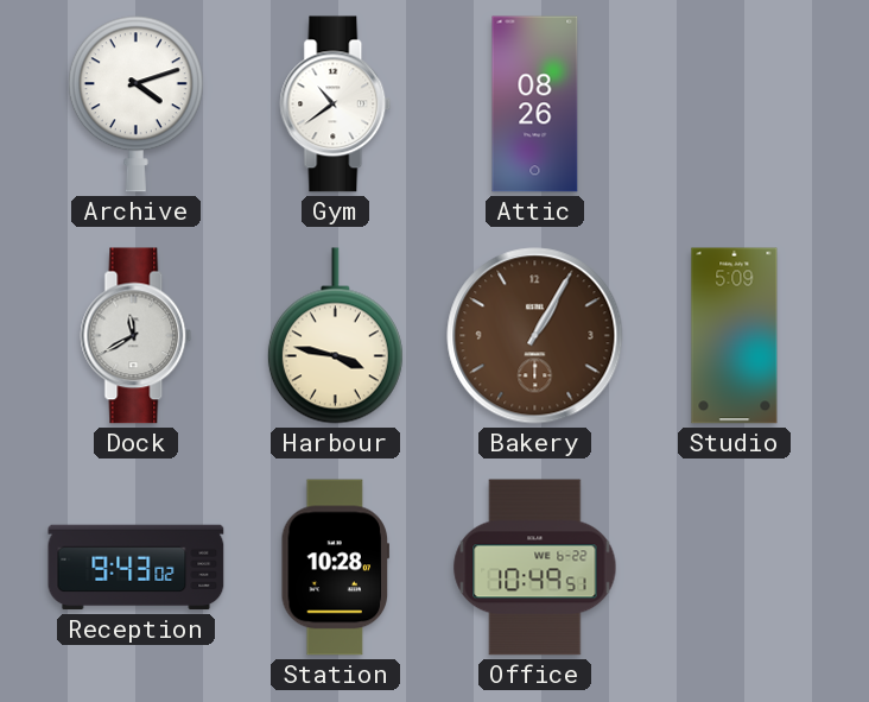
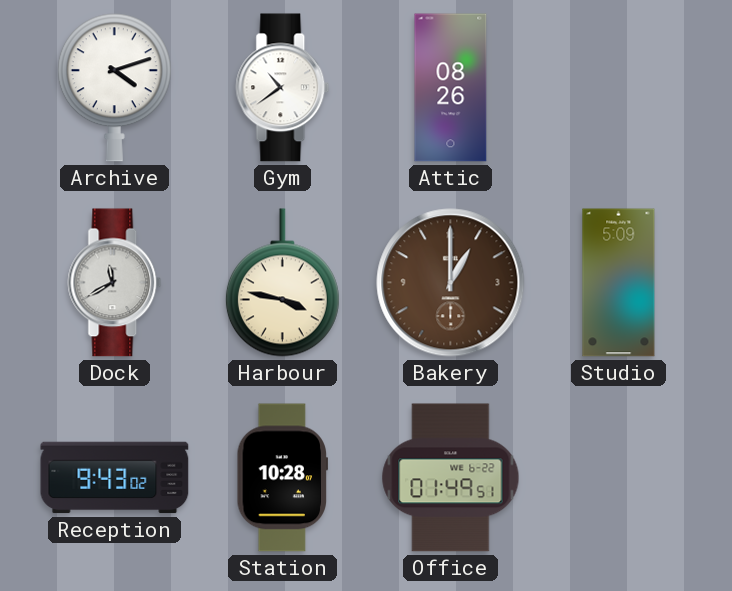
Bakery: 1:05 -> 1:00 (451, 283)
Office: 10:49 -> 01:49 (451, 478)
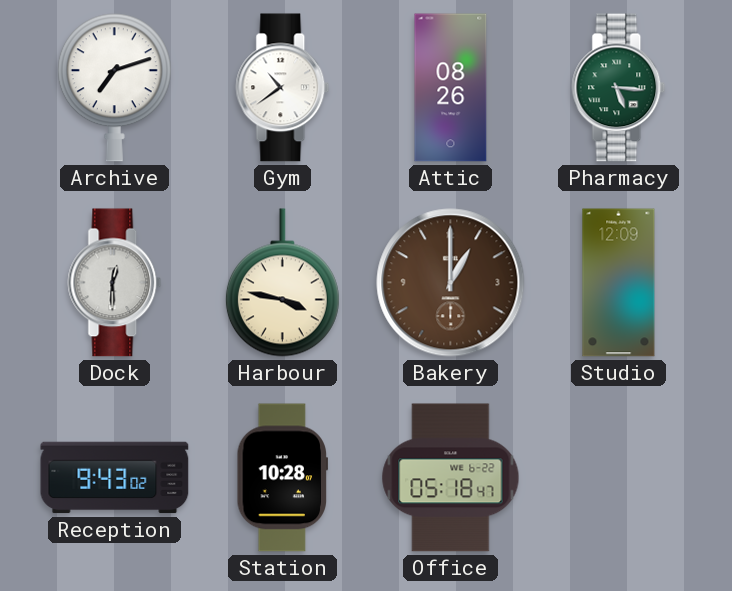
Archive: 4:12 -> 7:12 (114, 88)
Pharmacy: none -> 5:16 (619, 88)
Dock: 11:40 -> 12:30 (115, 283)
Studio: 5:09 -> 12:09 (619, 283)
Office: 01:49 -> 05:18 (451, 478)
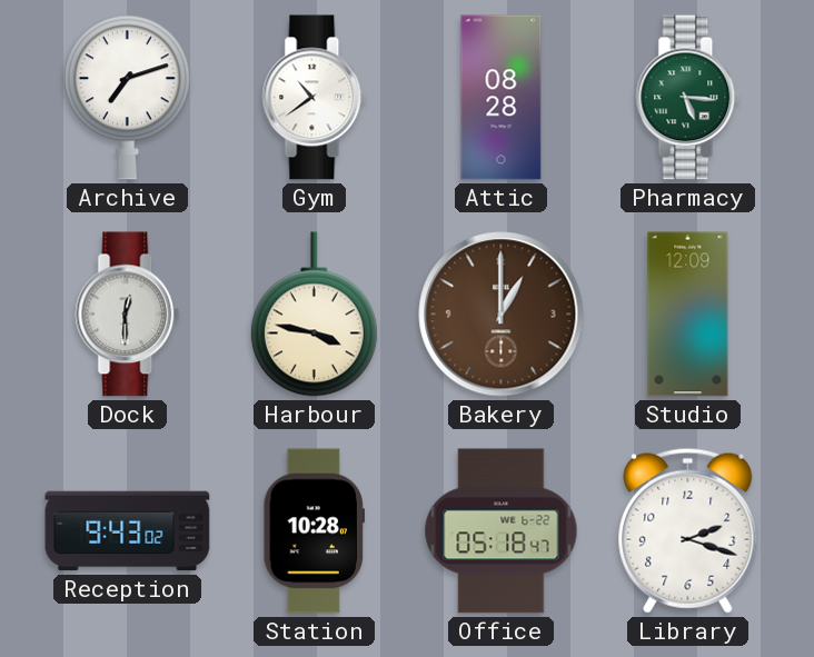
Attic: 08:26 -> 08:28 (502, 98)
Library: none -> 2:18 (688, 530)
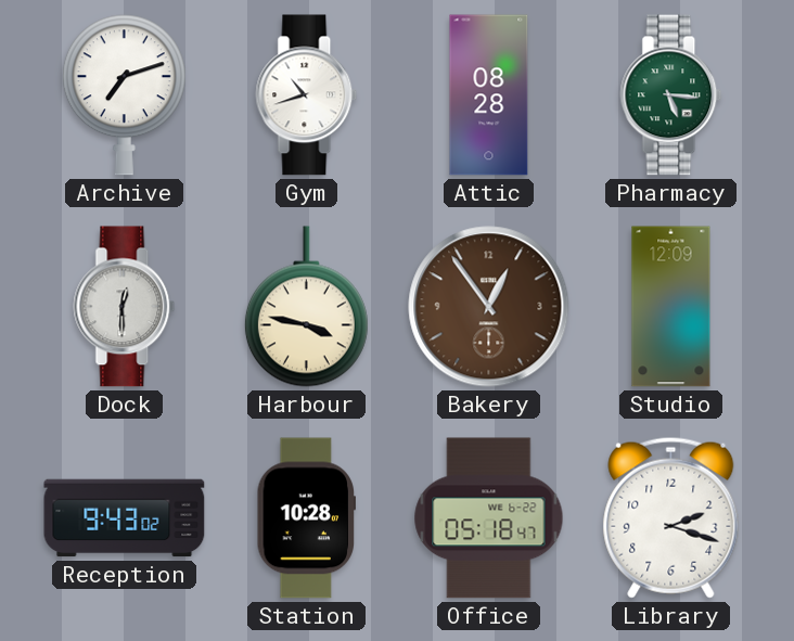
Gym: 10:39 -> 10:42 (307, 95)
Bakery: 1:00 -> 12:54 (489, 307)
